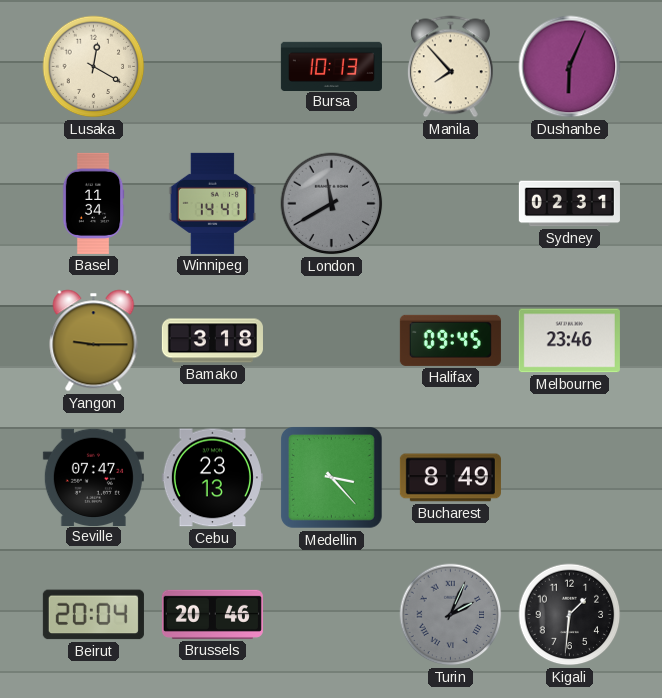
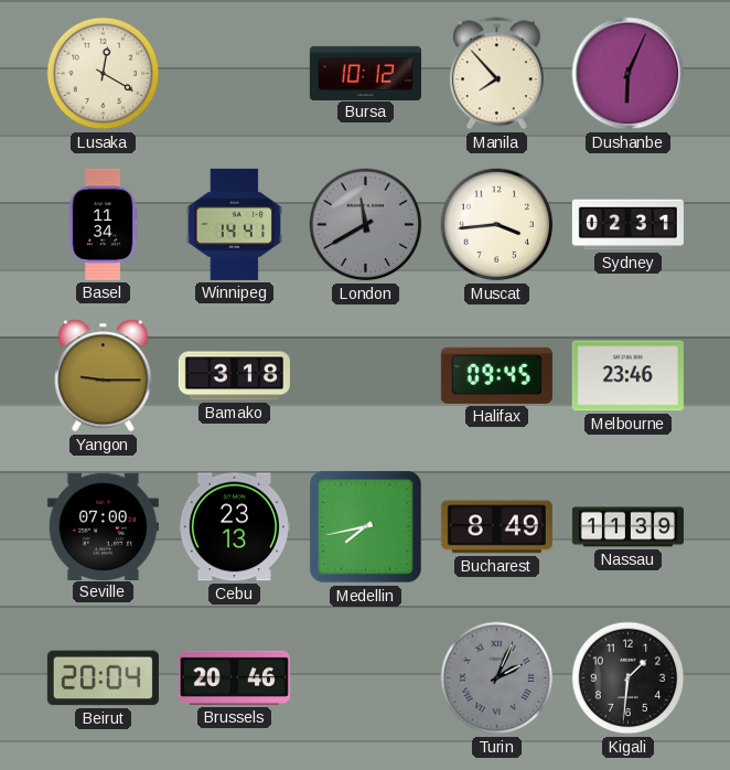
Bursa: 10:13 -> 10:12 (365, 73)
Muscat: none -> 3:44 (497, 225)
Seville: 07:47 -> 07:00 (103, 526)
Medellin: 3:23 -> 7:43 (366, 527)
Nassau: none -> 11:39 (627, 527)
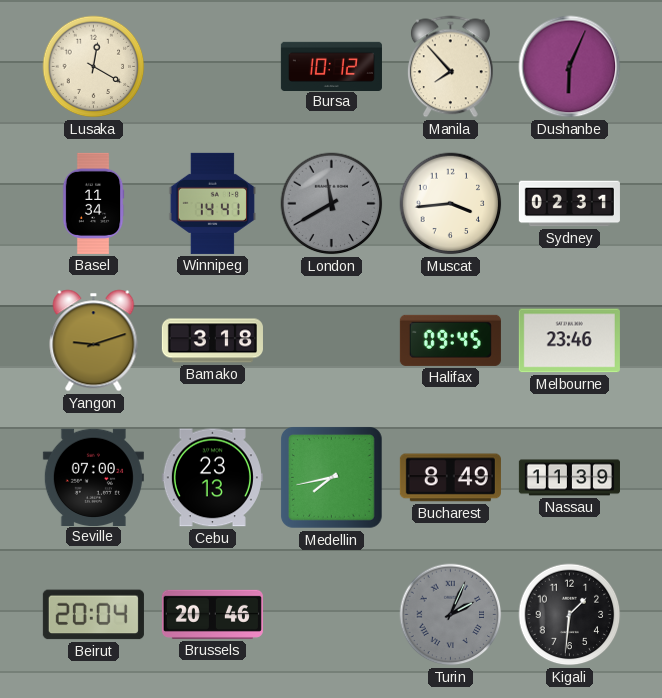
Yangon: 9:15 -> 9:12 (94, 341)
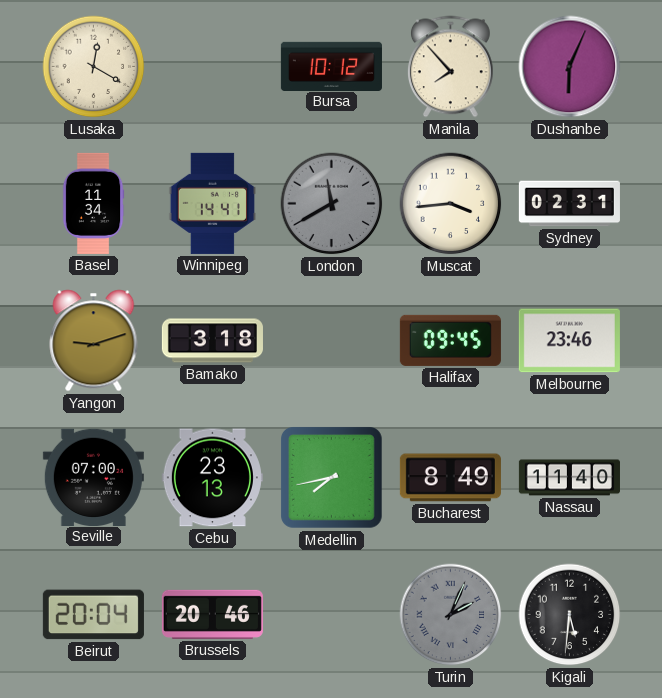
Nassau: 11:39 -> 11:40 (569, 478)
Kigali: 1:31 -> 5:31 (570, 615)
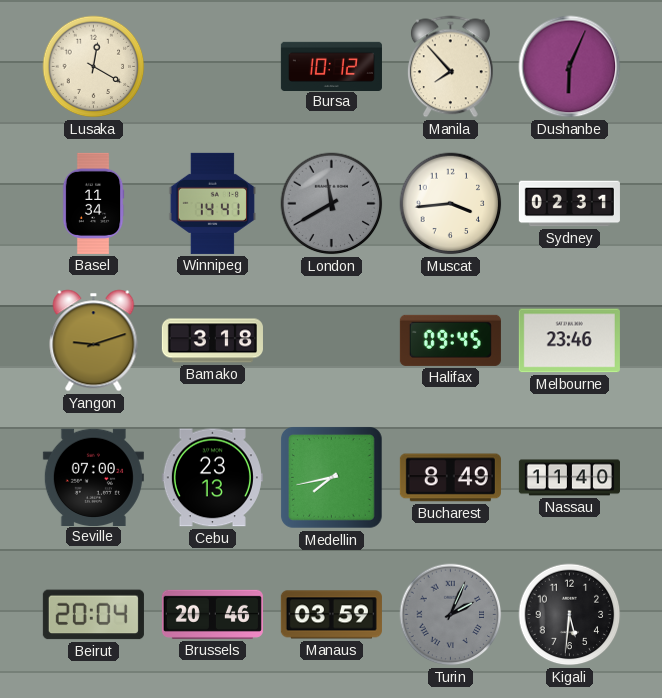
Manaus: none -> 03:59 (331, 615)
